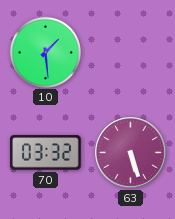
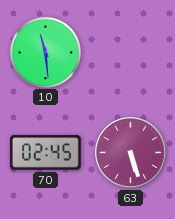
10: 1:29 -> 11:29 (45, 52)
70: 03:32 -> 02:45 (46, 153)
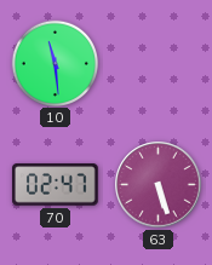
70: 02:45 -> 02:47 (56, 185)
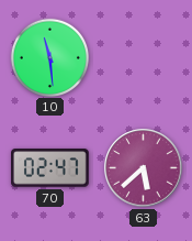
63: 5:27 -> 5:38 (144, 168)
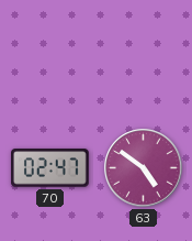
10: 11:29 -> none (49, 57)
63: 5:38 -> 4:51 (144, 168)
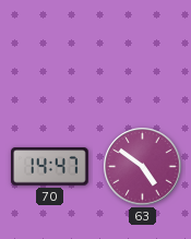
70: 02:47 -> 14:47 (50, 167)
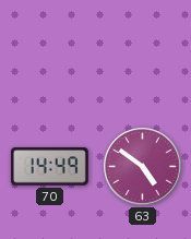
70: 14:47 -> 14:49 (50, 167)
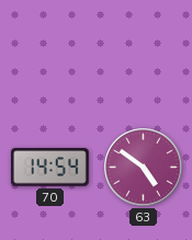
70: 14:49 -> 14:54 (50, 168)
